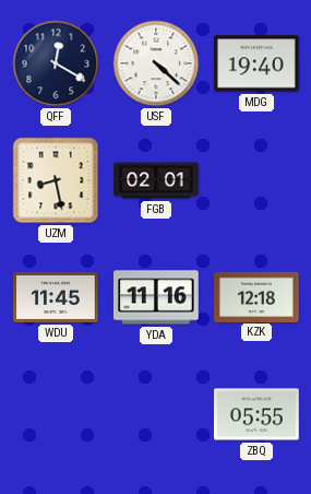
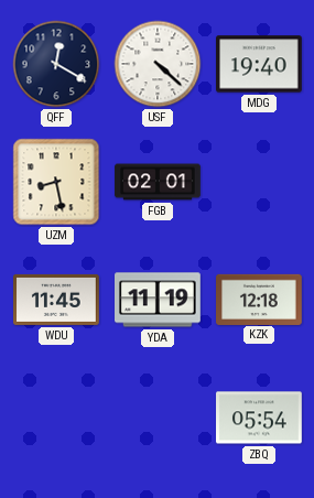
YDA: 11:16 -> 11:19 (159, 300)
ZBQ: 05:55 -> 05:54 (260, 418)
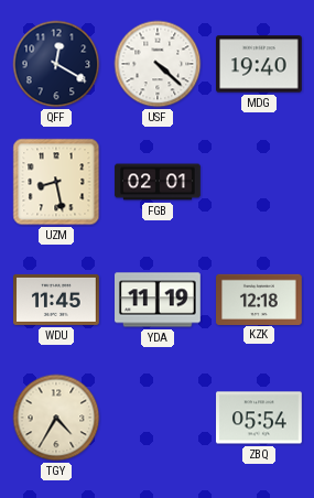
TGY: none -> 4:35 (56, 418)
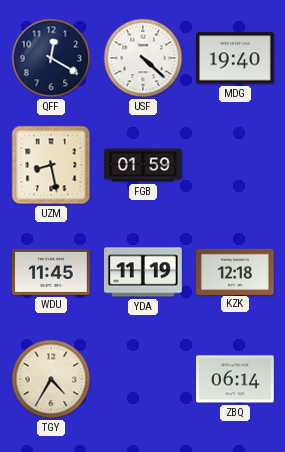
FGB: 02:01 -> 01:59 (143, 165)
ZBQ: 05:54 -> 06:14 (236, 379)
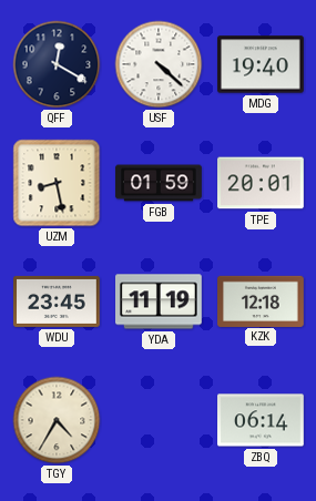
TPE: none -> 20:01 (262, 183)
WDU: 11:45 -> 23:45 (58, 301)
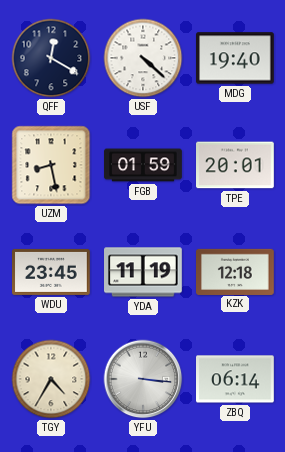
YFU: none -> 3:16 (143, 379)
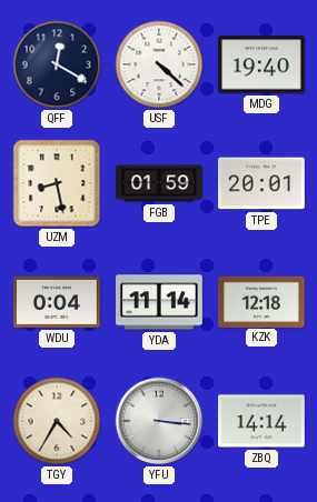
WDU: 23:45 -> 0:04 (58, 302)
YDA: 11:19 -> 11:14 (160, 302)
ZBQ: 06:14 -> 14:14 (262, 421)
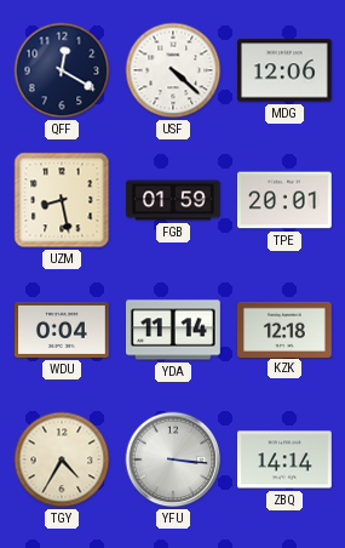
MDG: 19:40 -> 12:06 (286, 70)
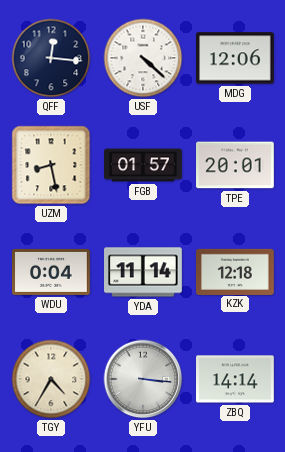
QFF: 12:20 -> 12:16 (51, 58)
FGB: 01:59 -> 01:57 (143, 165)
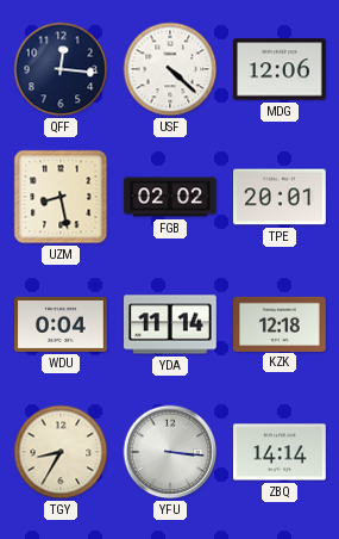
FGB: 01:57 -> 02:02 (170, 197)
TGY: 4:35 -> 8:35 (61, 452)
